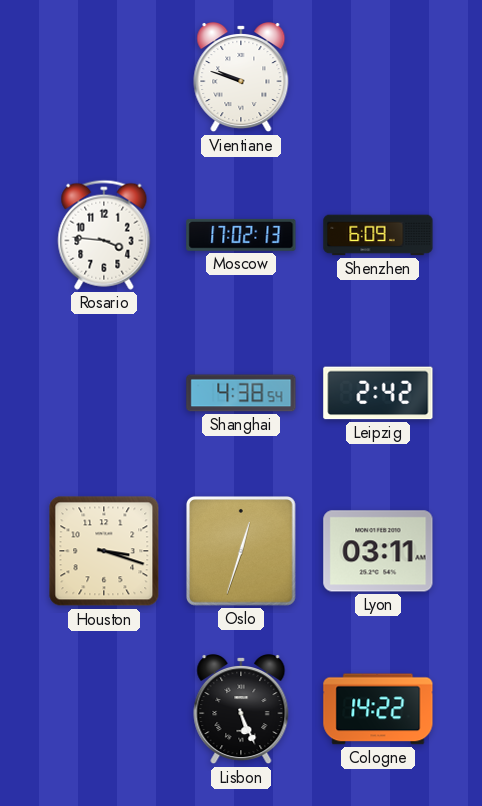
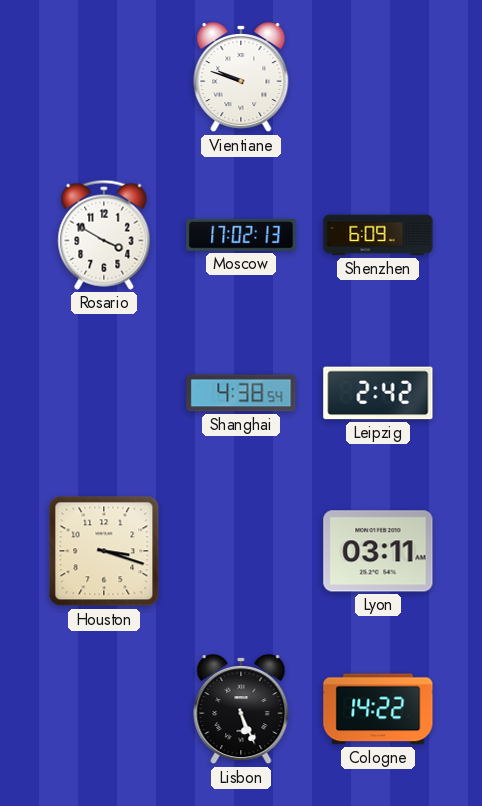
Rosario: 3:46 -> 3:50 (104, 235)
Oslo: 12:33 -> none (242, 552)
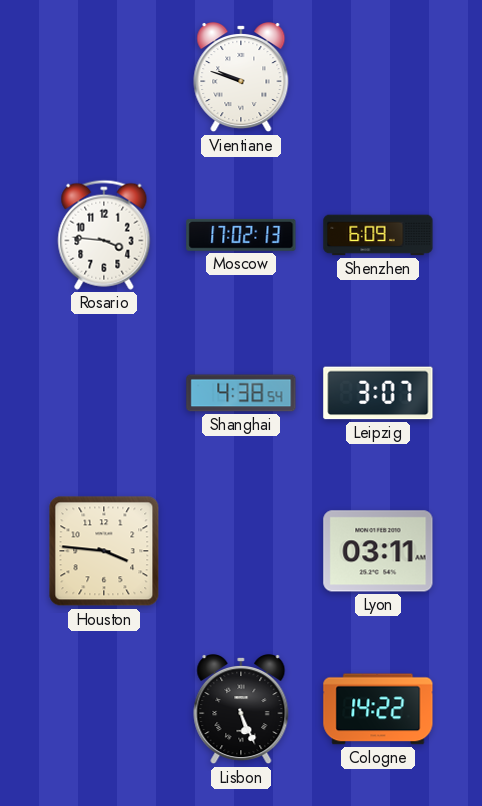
Rosario: 3:50 -> 3:46 (104, 235)
Leipzig: 2:42 -> 3:07 (378, 393)
Houston: 3:18 -> 3:46 (104, 551)
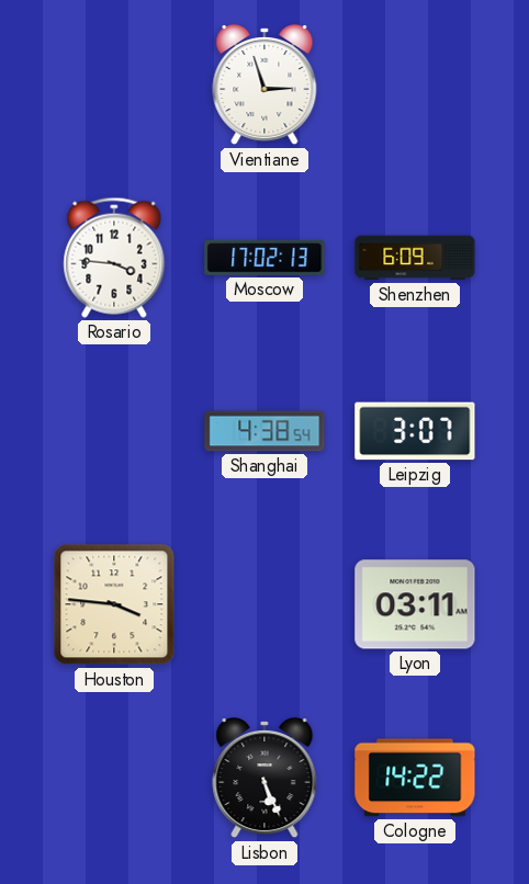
Vientiane: 9:48 -> 2:57 (264, 86)
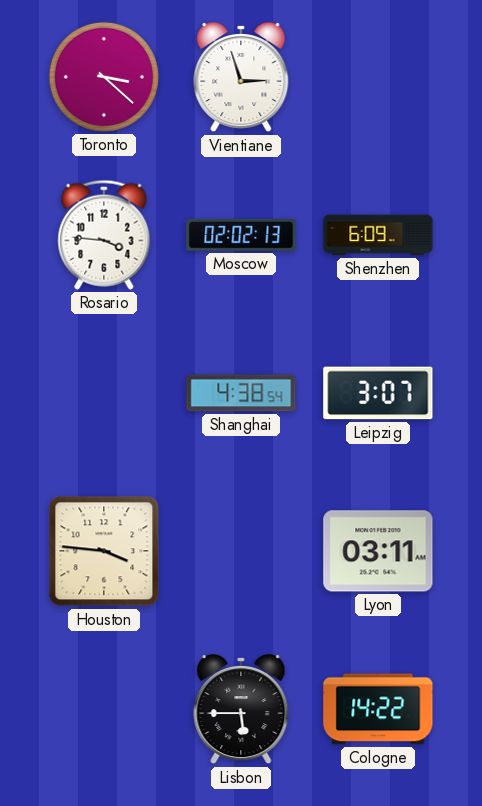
Toronto: none -> 3:22 (104, 77)
Moscow: 17:02 -> 02:02 (241, 235)
Lisbon: 5:26 -> 5:45 (241, 710)
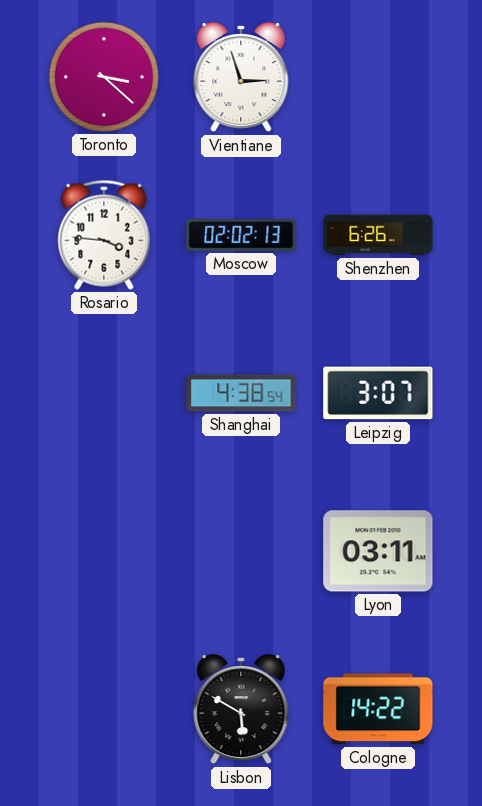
Shenzhen: 6:09 -> 6:26 (378, 235)
Houston: 3:46 -> none (104, 551)
Lisbon: 5:45 -> 5:50 (241, 710)
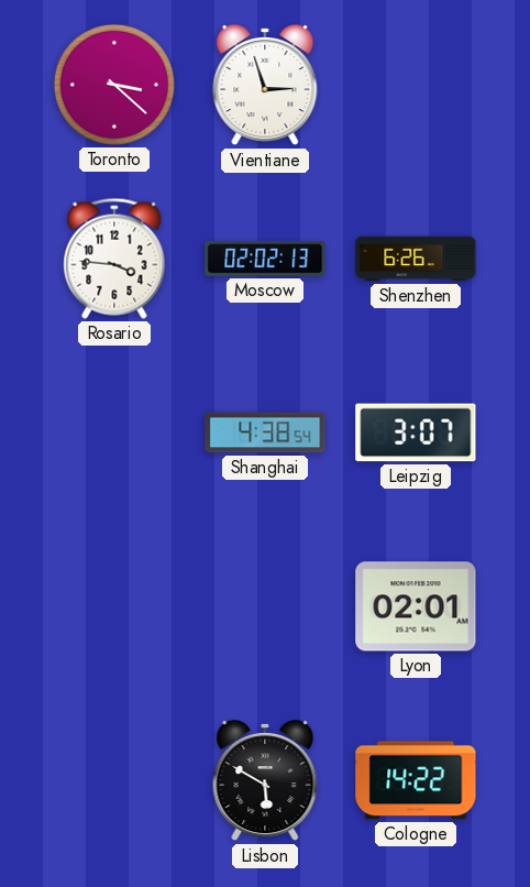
Lyon: 03:11 -> 02:01 (416, 606)
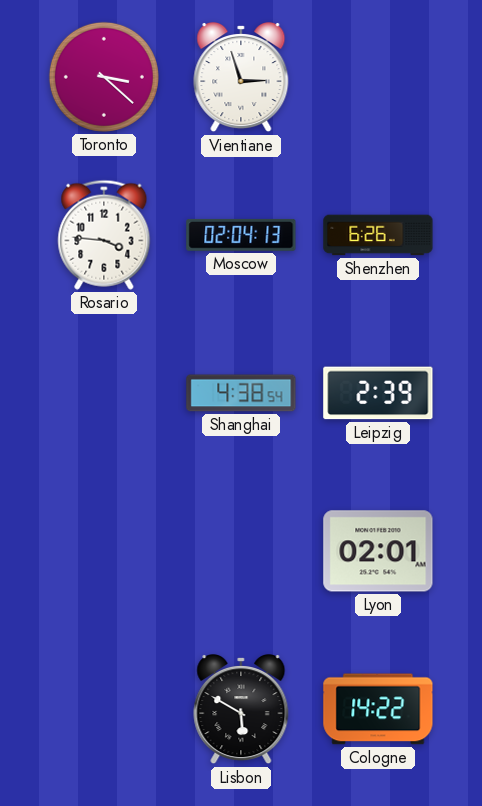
Moscow: 02:02 -> 02:04 (241, 235)
Leipzig: 3:07 -> 2:39 (378, 393)
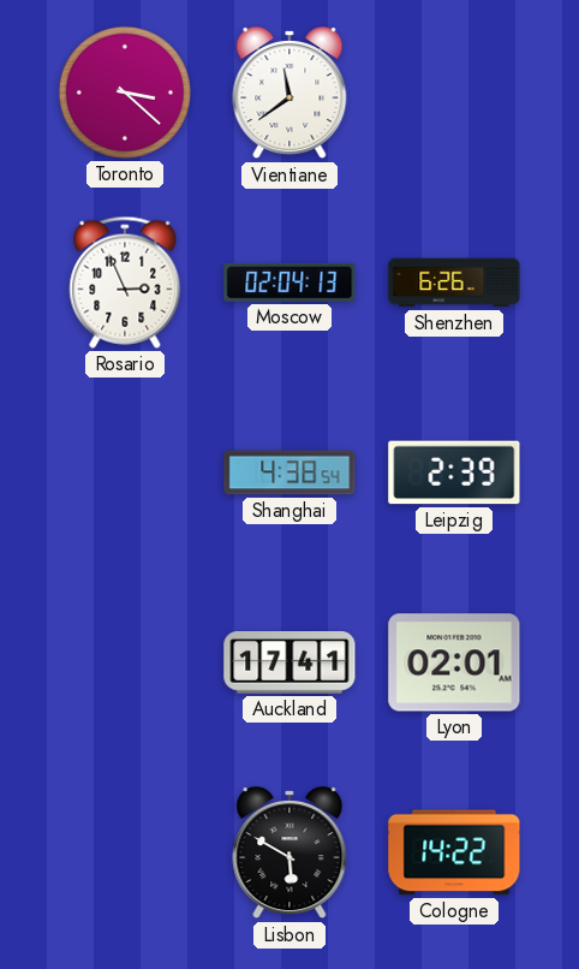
Vientiane: 2:57 -> 11:39 (289, 94)
Rosario: 3:46 -> 2:56 (125, 283)
Auckland: none -> 17:41 (289, 664)
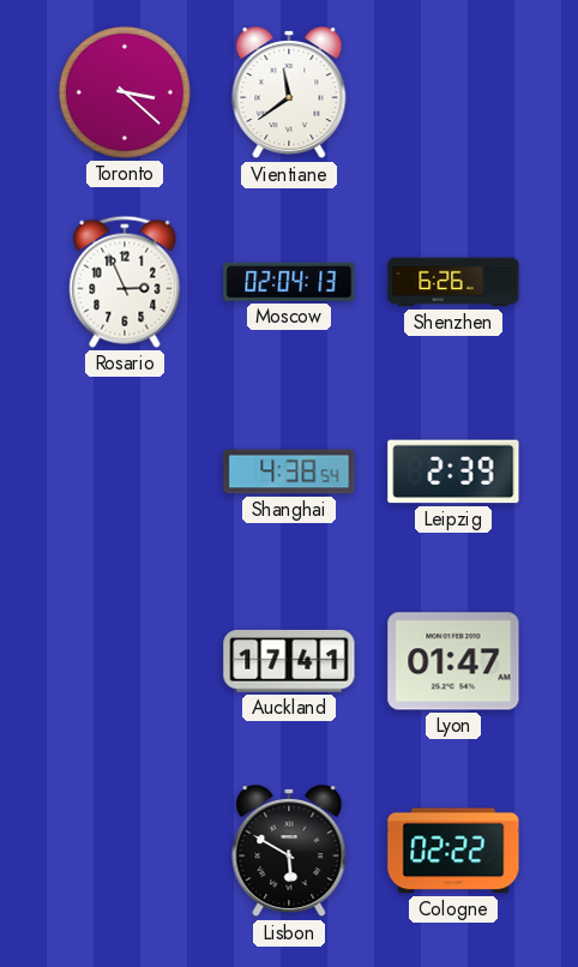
Lyon: 02:01 -> 01:47 (453, 661)
Cologne: 14:22 -> 02:22 (453, 851)
